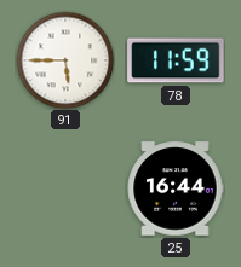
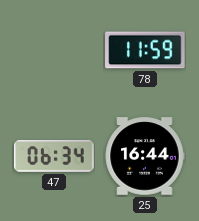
91: 5:45 -> none (65, 60)
47: none -> 06:34 (54, 156)
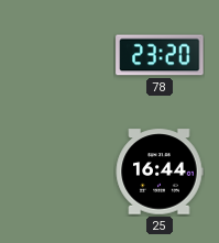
78: 11:59 -> 23:20 (160, 55)
47: 06:34 -> none (54, 156)
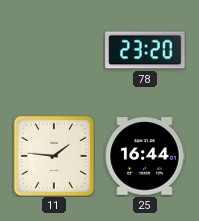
11: none -> 1:46 (54, 156)
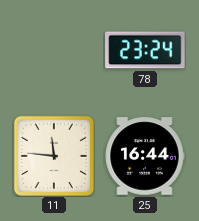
78: 23:20 -> 23:24 (145, 50)
11: 1:46 -> 11:46 (54, 156)
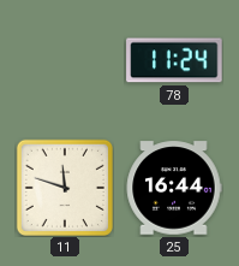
78: 23:24 -> 11:24 (174, 60)
11: 11:46 -> 11:48 (65, 188)
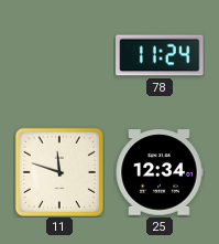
25: 16:44 -> 12:34 (160, 172)
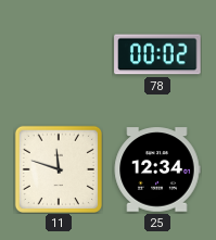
78: 11:24 -> 00:02 (157, 54)
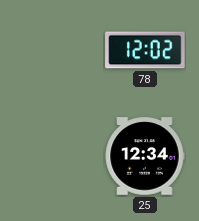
78: 00:02 -> 12:02 (145, 50)
11: 11:48 -> none (59, 169)
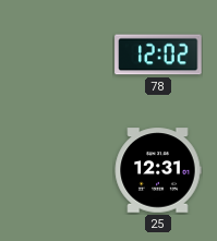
25: 12:34 -> 12:31 (158, 170)
